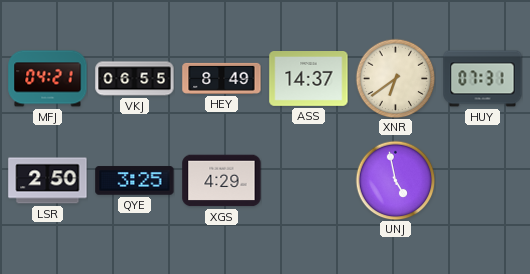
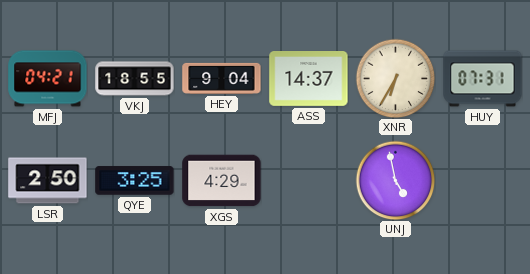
VKJ: 06:55 -> 18:55 (135, 79)
HEY: 8:49 -> 9:04 (222, 78)
XNR: 6:39 -> 6:35 (395, 78)
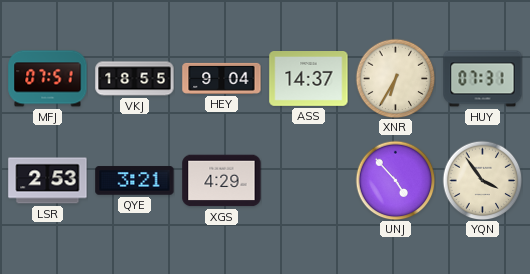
MFJ: 04:21 -> 07:51 (48, 79)
LSR: 2:50 -> 2:53 (48, 181)
QYE: 3:25 -> 3:21 (135, 181)
UNJ: 4:58 -> 4:53 (395, 180)
YQN: none -> 3:54 (482, 180)
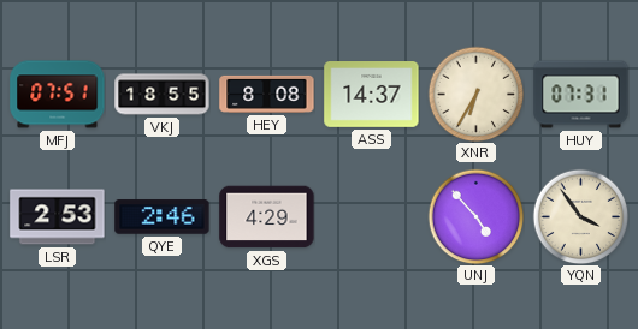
HEY: 9:04 -> 8:08 (267, 94)
QYE: 3:21 -> 2:46 (163, 217)
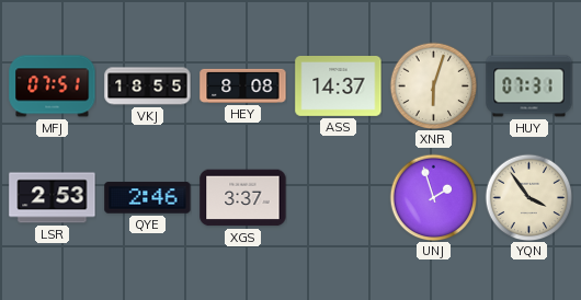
XNR: 6:35 -> 6:03 (433, 85)
XGS: 4:29 -> 3:37 (243, 198)
UNJ: 4:53 -> 1:57 (433, 197)
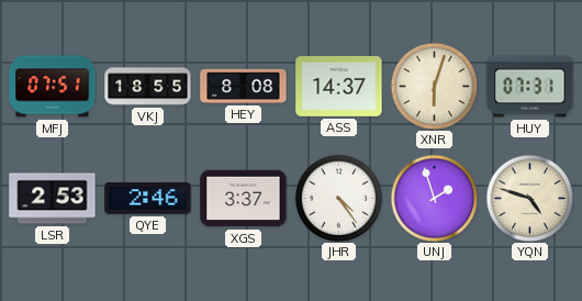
JHR: none -> 4:24 (338, 198)
YQN: 3:54 -> 4:48 (529, 198)
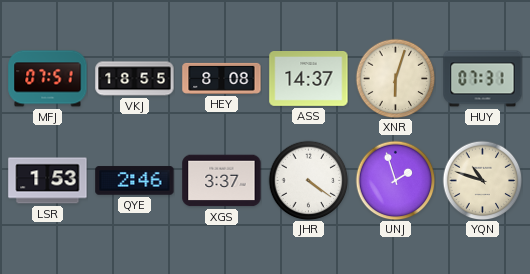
LSR: 2:53 -> 1:53 (48, 181)
JHR: 4:24 -> 4:21 (308, 180)
YQN: 4:48 -> 10:48 (482, 180)
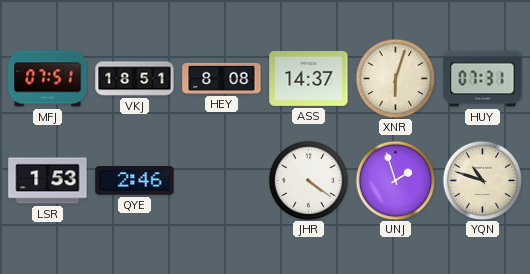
VKJ: 18:55 -> 18:51 (135, 79)
XGS: 3:37 -> none (222, 181)
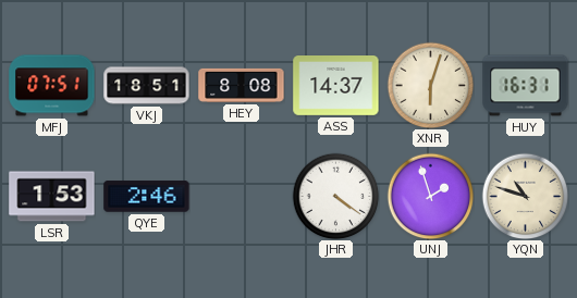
HUY: 07:31 -> 16:31 (526, 86)
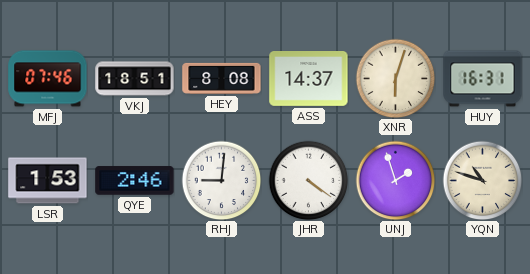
MFJ: 07:51 -> 07:46 (48, 79)
RHJ: none -> 9:01 (221, 180)
